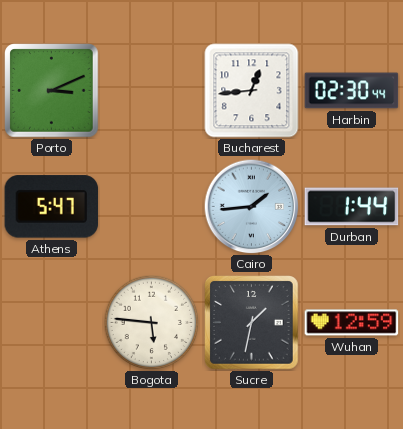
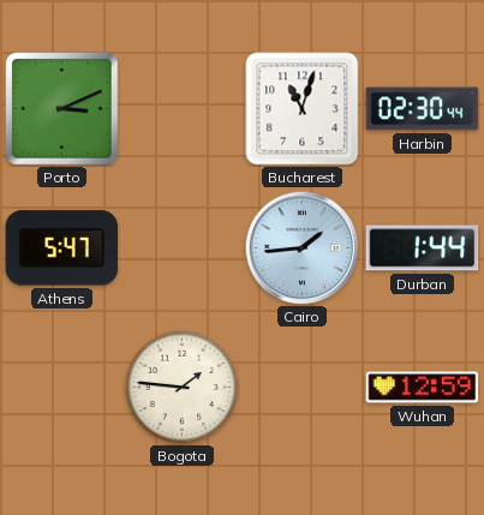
Bucharest: 12:44 -> 11:03 (303, 109)
Bogota: 5:46 -> 1:46 (181, 387)
Sucre: 1:32 -> none (252, 323)
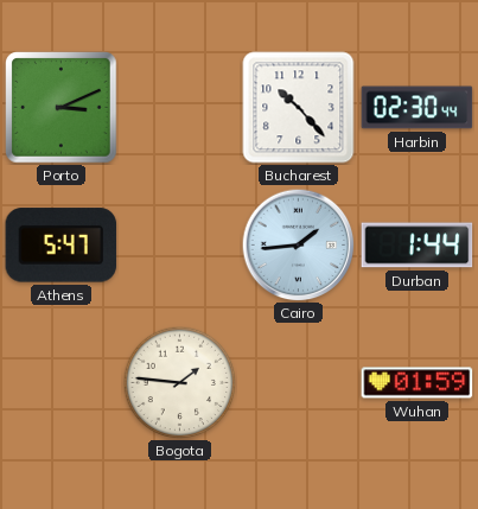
Bucharest: 11:03 -> 10:23 (299, 108)
Wuhan: 12:59 -> 01:59 (418, 383)
